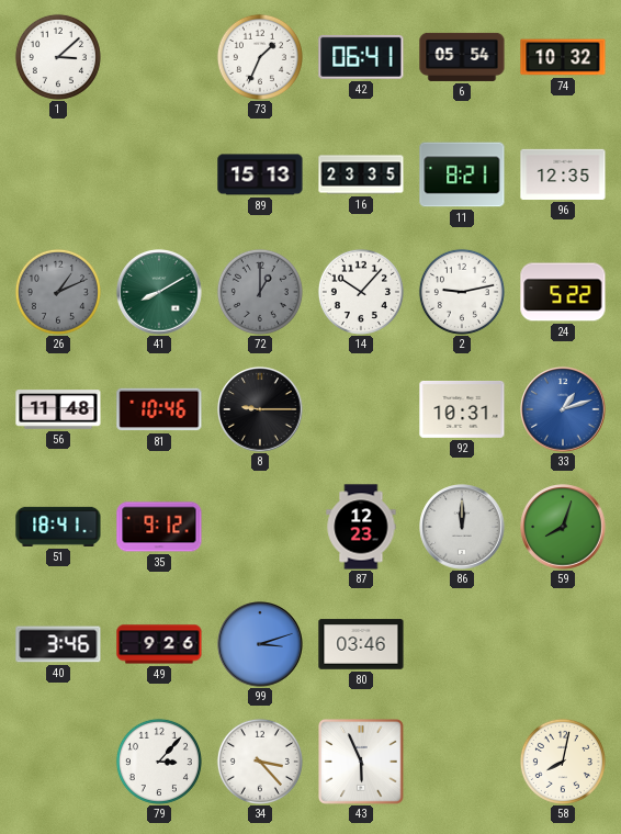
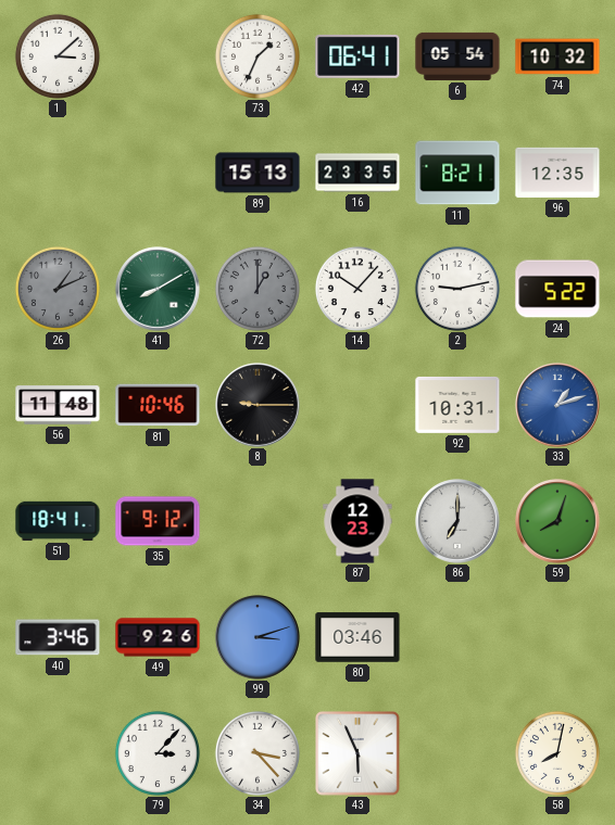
86: 12:00 -> 7:00 (457, 521)
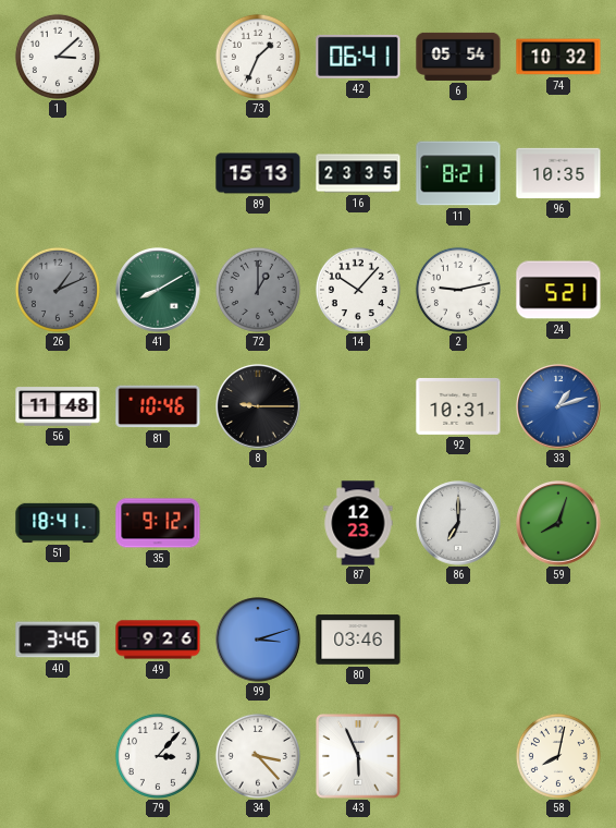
96: 12:35 -> 10:35 (558, 173)
24: 5:22 -> 5:21 (558, 290)
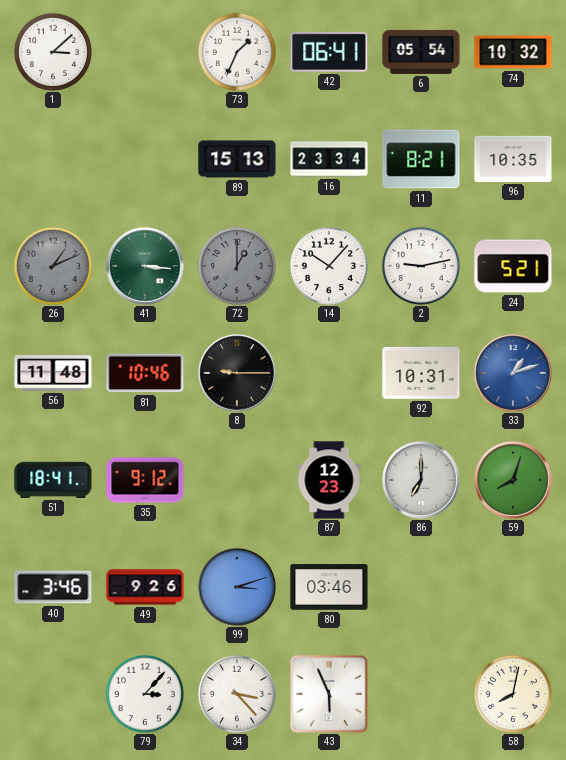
16: 23:35 -> 23:34 (329, 159)
41: 8:10 -> 3:16 (145, 266)
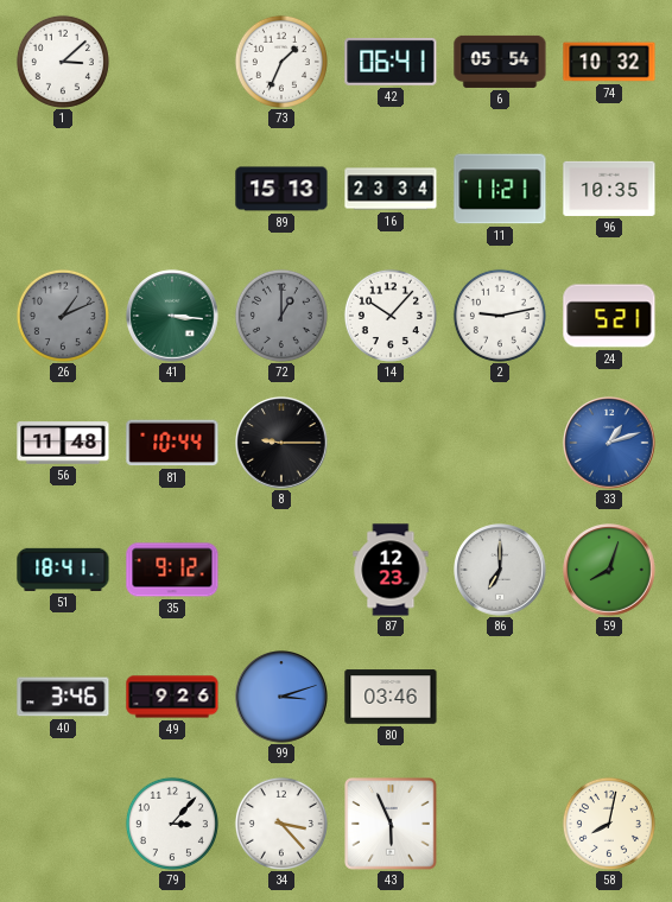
11: 8:21 -> 11:21 (500, 189)
81: 10:46 -> 10:44 (172, 443)
92: 10:31 -> none (421, 373)
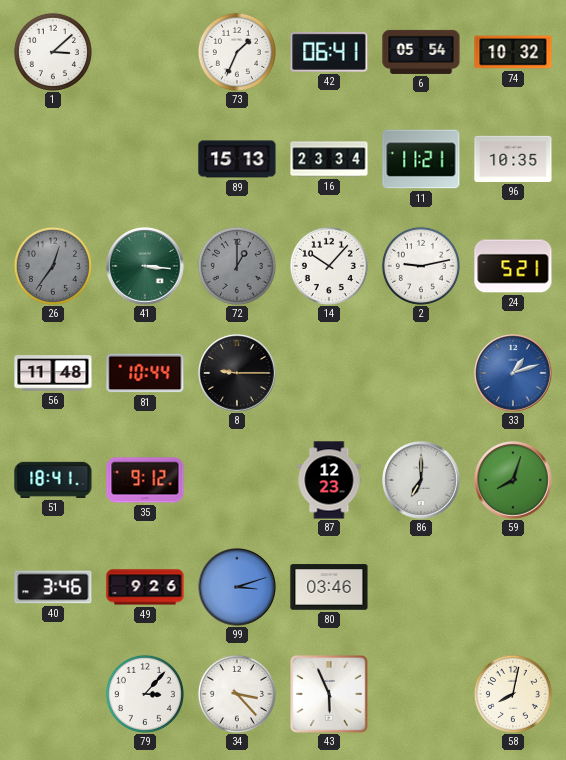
26: 1:11 -> 12:36 (53, 266)
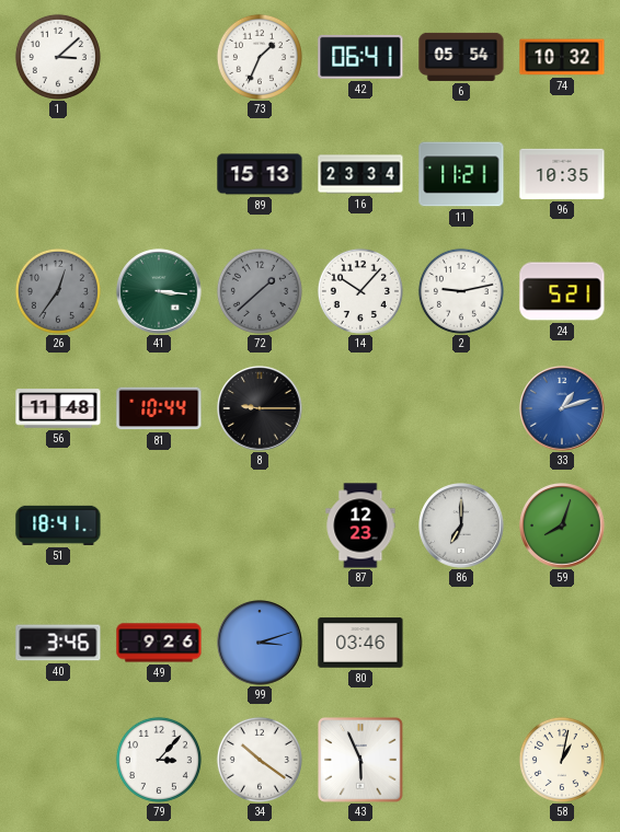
72: 1:00 -> 1:38 (260, 291)
35: 9:12 -> none (145, 480)
34: 3:23 -> 10:21 (260, 760)
58: 8:02 -> 1:02 (562, 760)
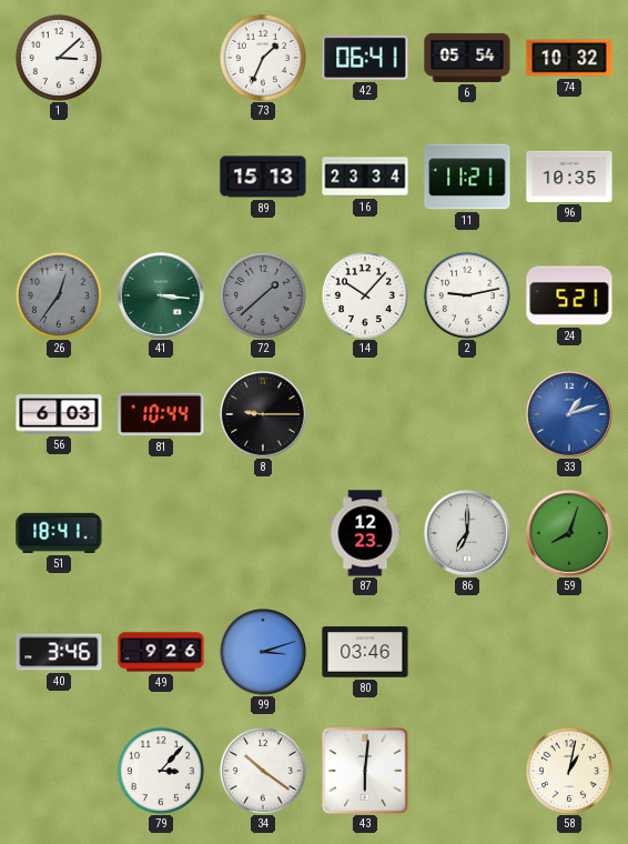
56: 11:48 -> 6:03 (59, 414)
43: 5:56 -> 6:01 (366, 772)
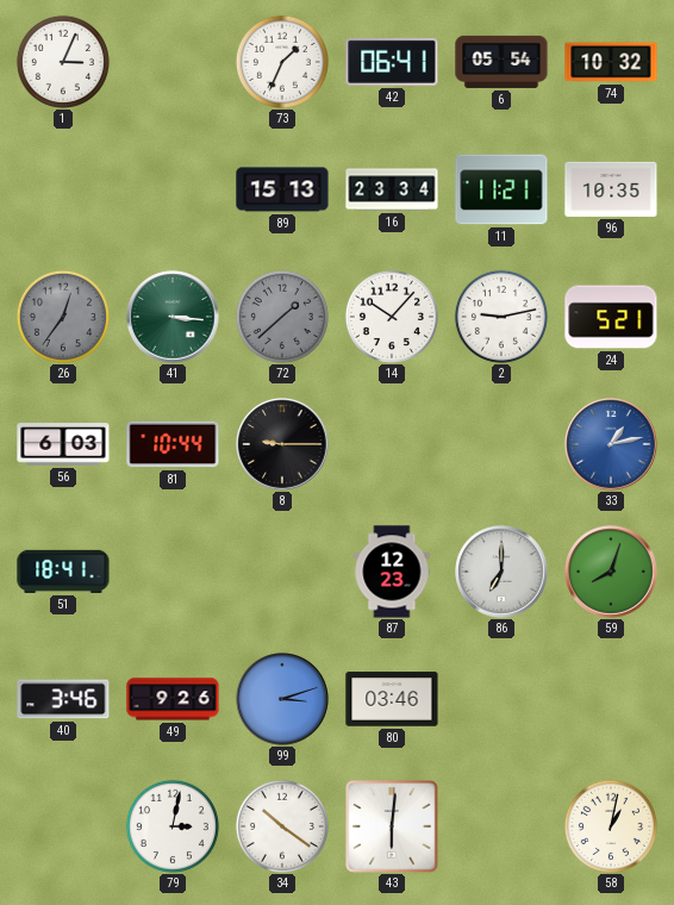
1: 3:08 -> 3:04 (63, 62)
33: 1:12 -> 1:13 (611, 444)
79: 3:07 -> 3:02 (173, 826)
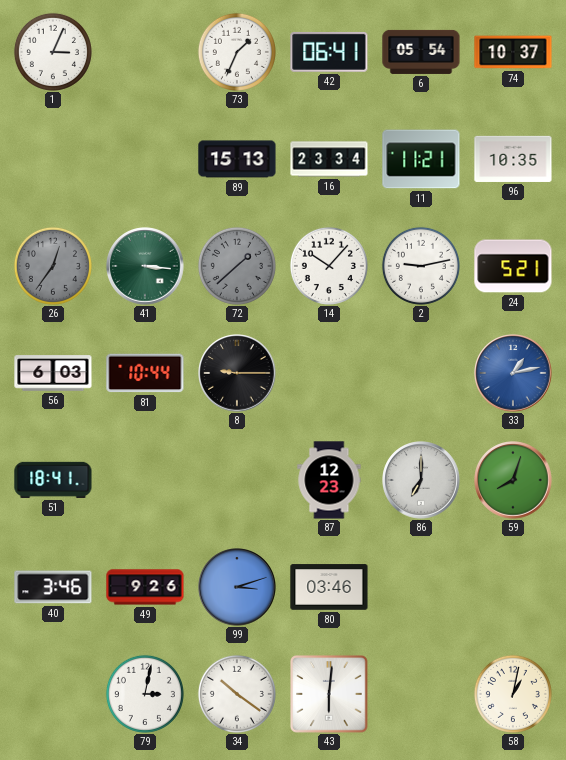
74: 10:32 -> 10:37 (513, 52)
